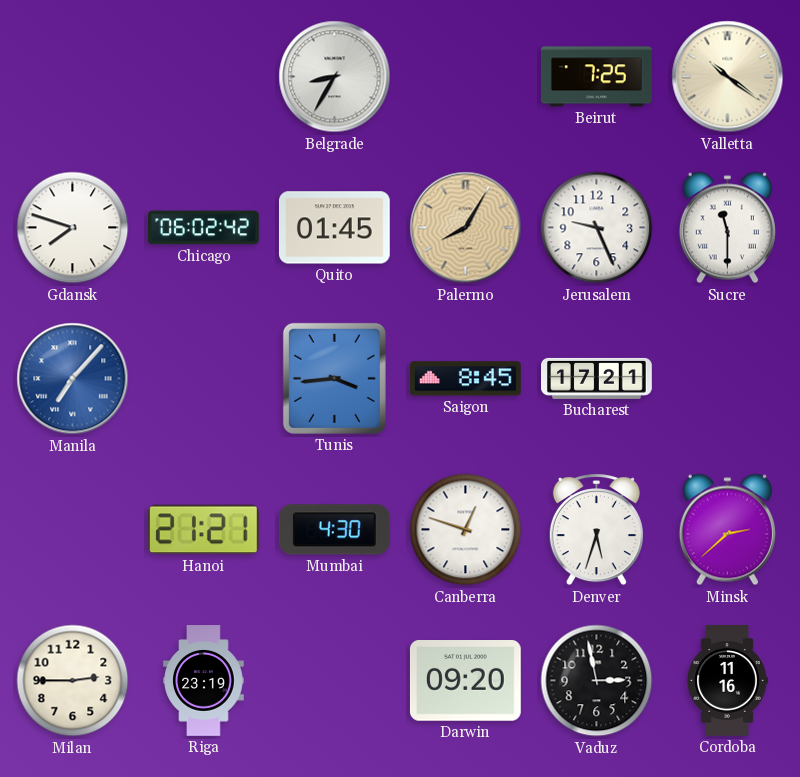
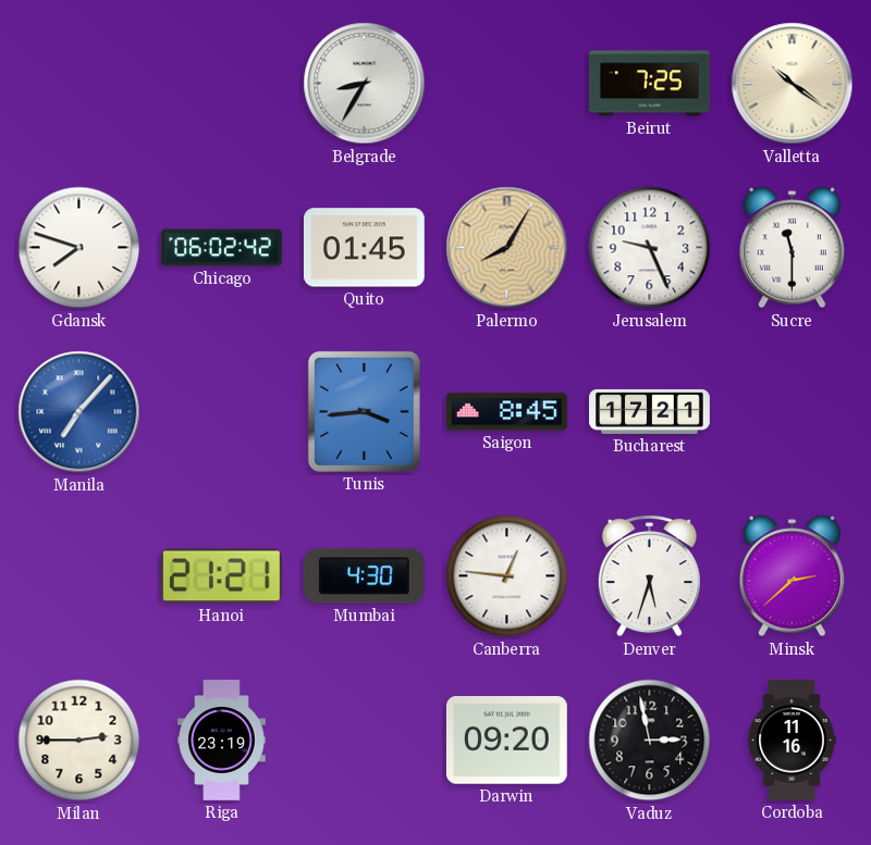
Canberra: 12:48 -> 12:46 (507, 576)
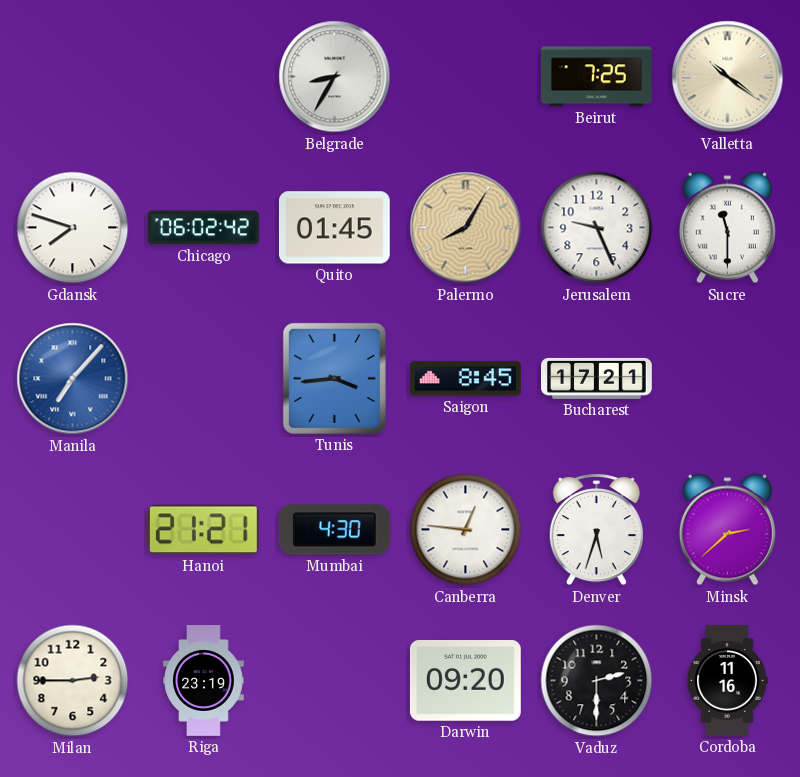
Vaduz: 2:58 -> 2:30 (597, 681)
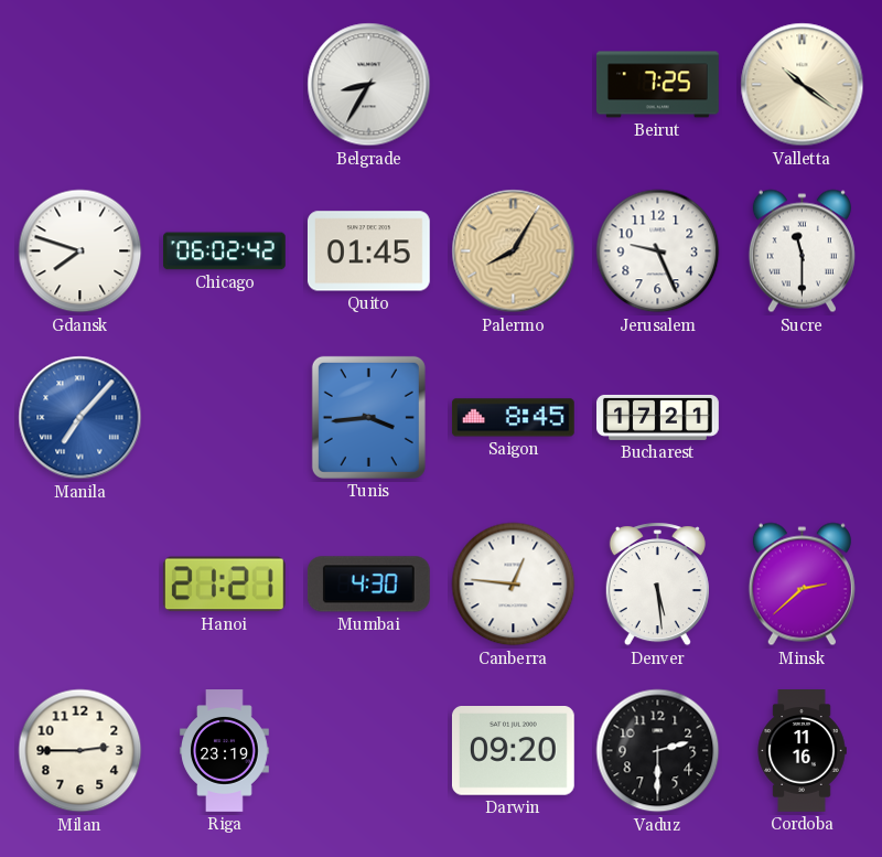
Denver: 5:33 -> 5:29 (657, 585)
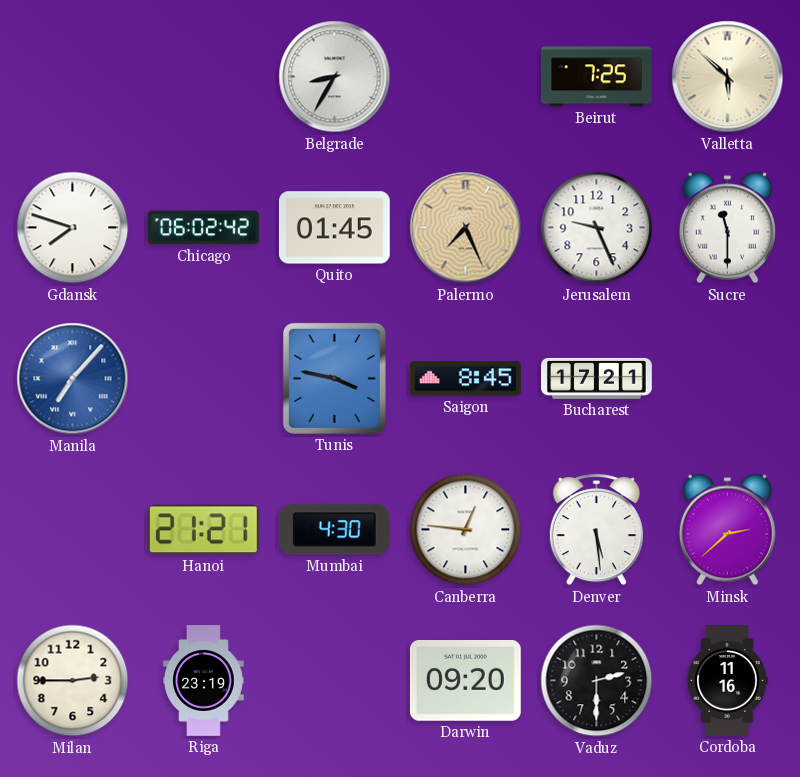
Valletta: 10:21 -> 5:52 (728, 77)
Palermo: 8:05 -> 7:26 (466, 228)
Tunis: 3:44 -> 3:47 (334, 378)
